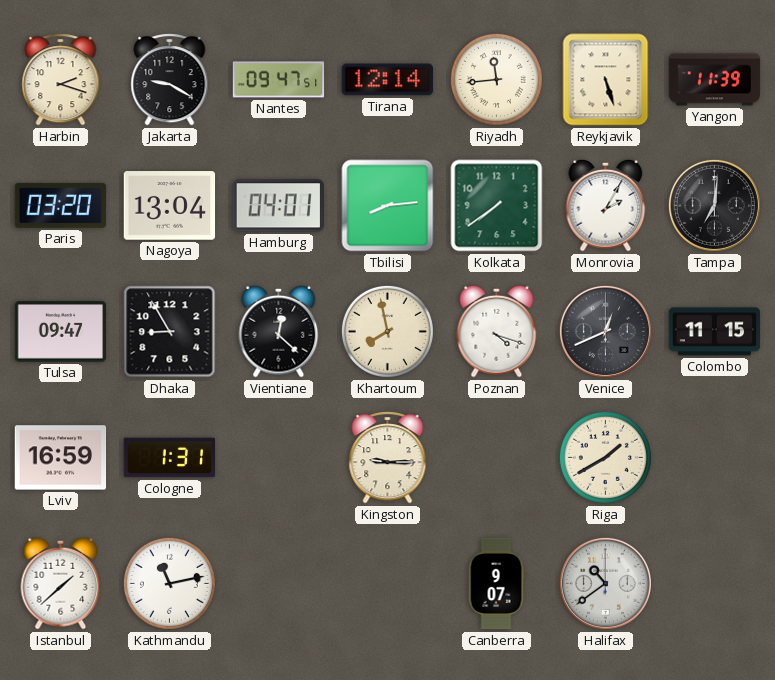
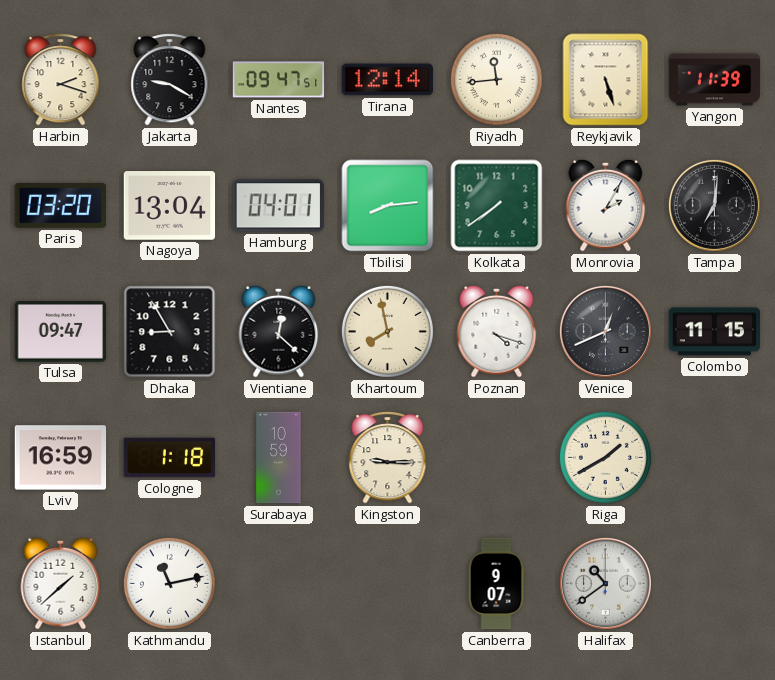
Cologne: 1:31 -> 1:18 (170, 458)
Surabaya: none -> 10:59 (279, 458)
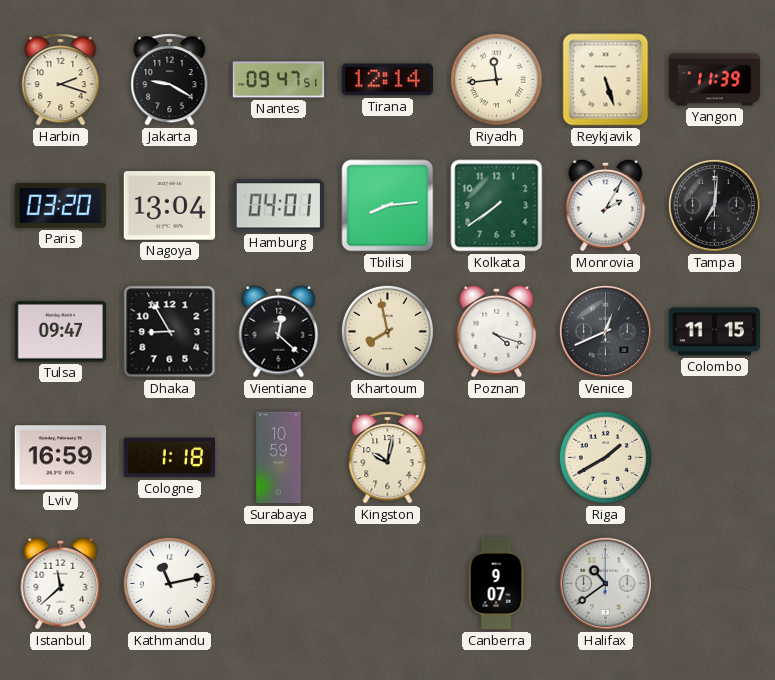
Kingston: 9:15 -> 10:02 (388, 458)
Istanbul: 1:38 -> 11:38 (61, 583)
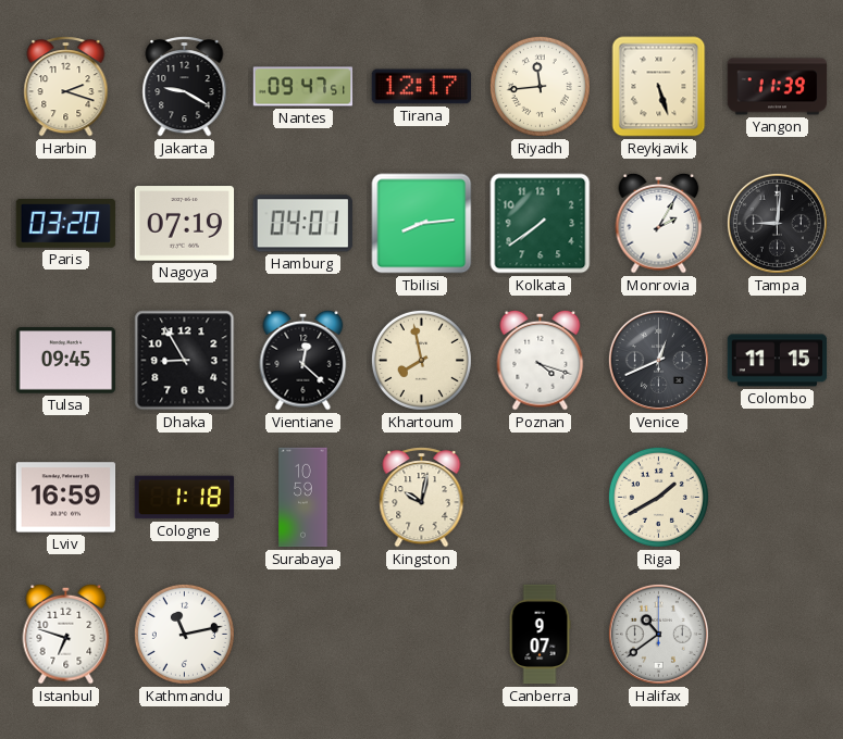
Tirana: 12:14 -> 12:17 (422, 87)
Nagoya: 13:04 -> 07:19 (185, 224)
Tampa: 7:01 -> 9:01 (777, 223)
Tulsa: 09:47 -> 09:45 (66, 361)
Istanbul: 11:38 -> 6:48 (66, 634)
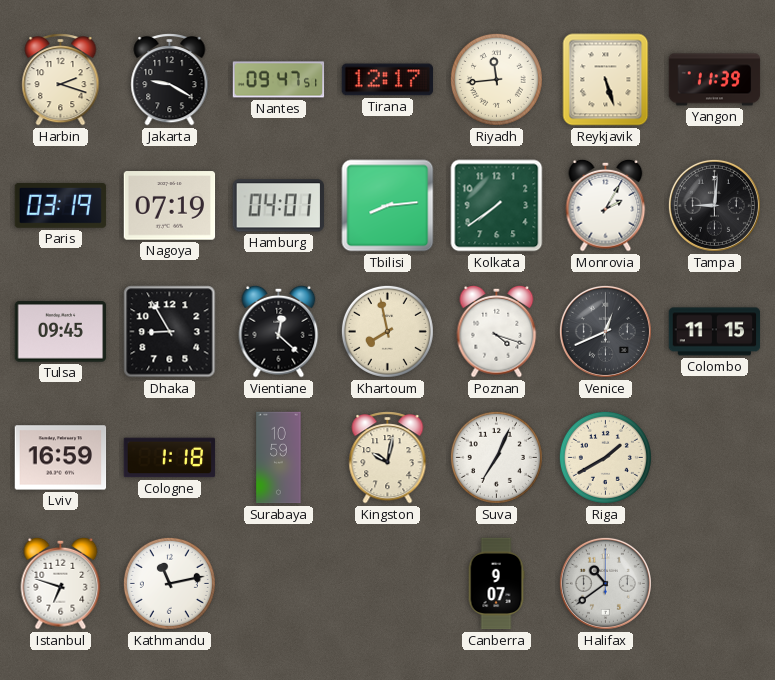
Paris: 03:20 -> 03:19 (61, 205)
Suva: none -> 7:04 (496, 457)
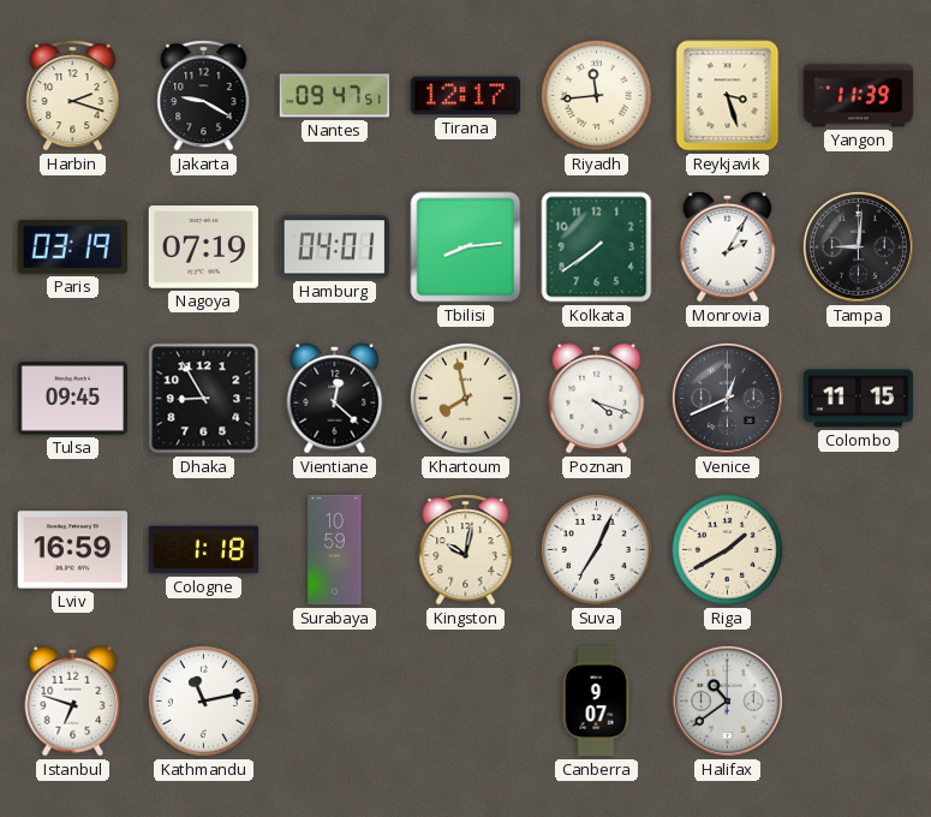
Reykjavik: 5:27 -> 3:27 (728, 96)
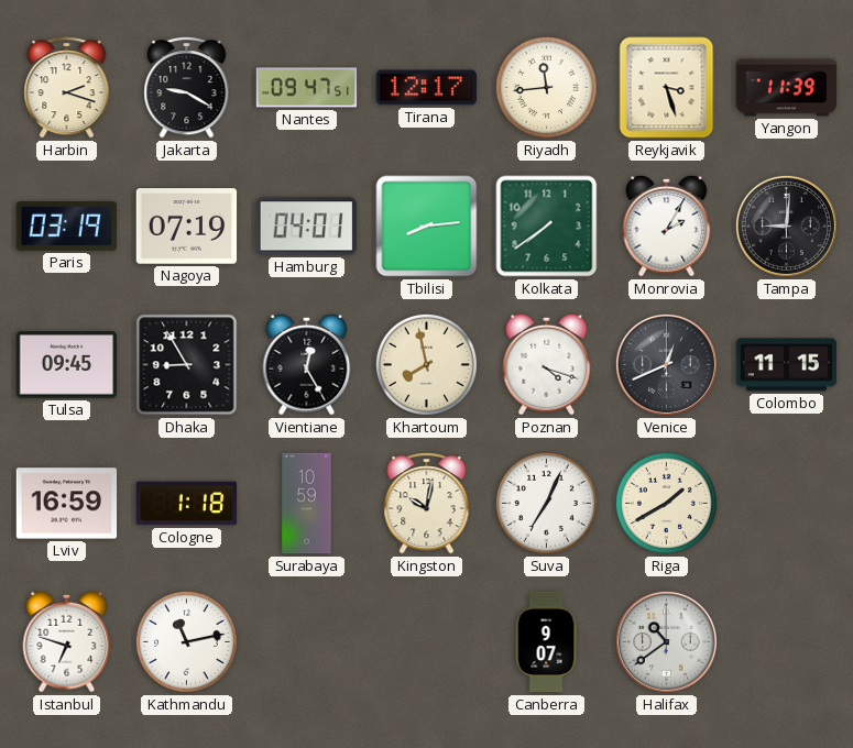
Vientiane: 12:22 -> 12:25 (307, 364)
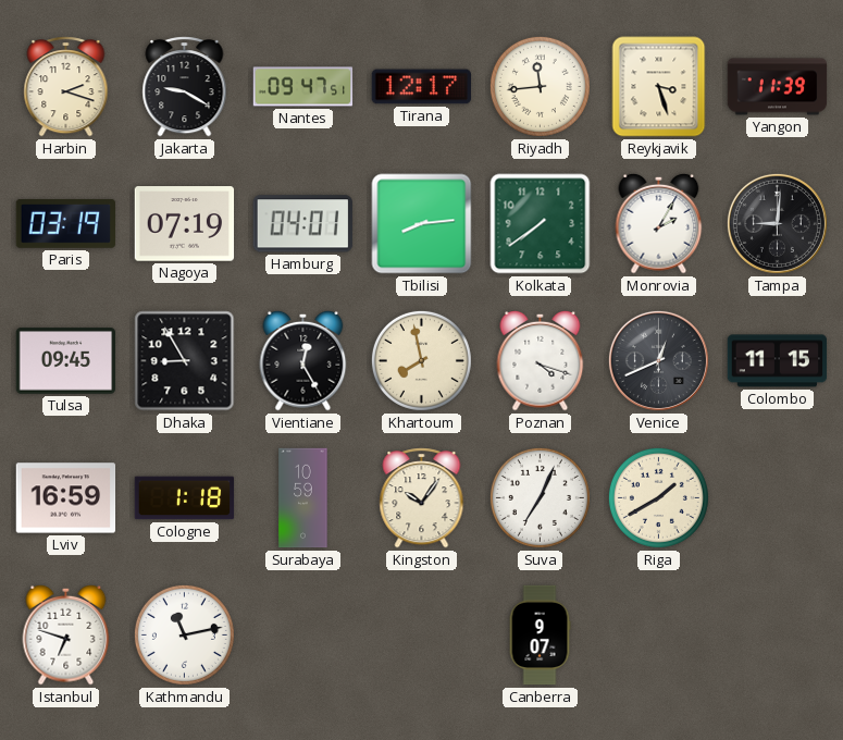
Kingston: 10:02 -> 10:06 (422, 498)
Halifax: 10:39 -> none (666, 641)
